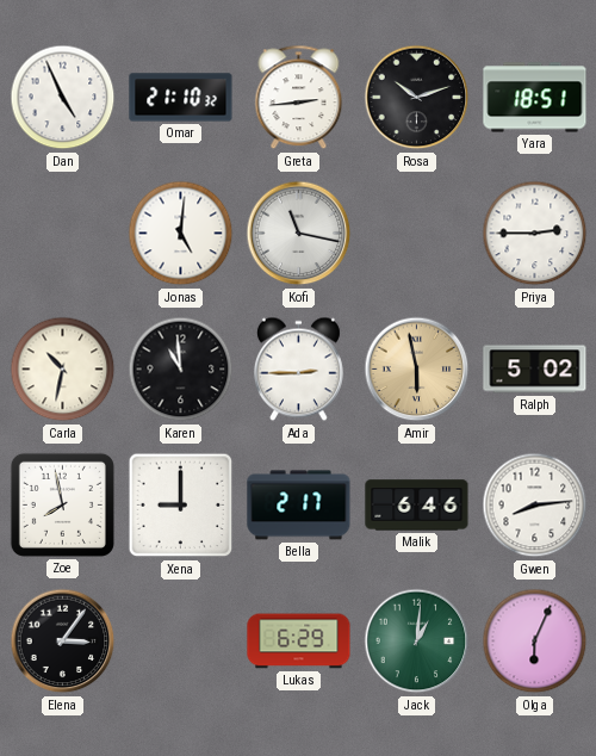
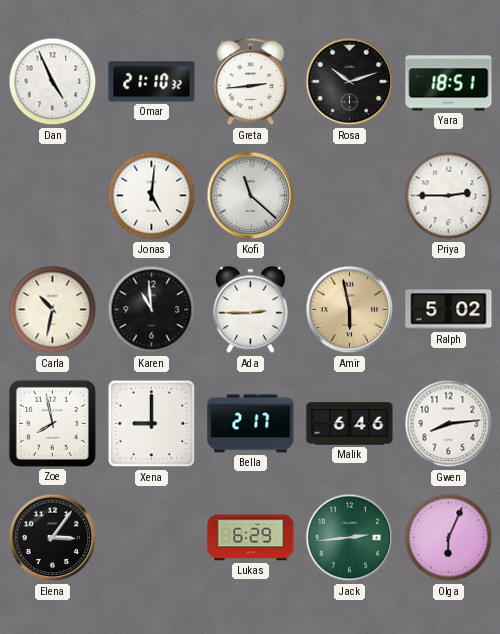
Kofi: 11:17 -> 11:22 (251, 196)
Jack: 1:01 -> 2:44 (350, 538)
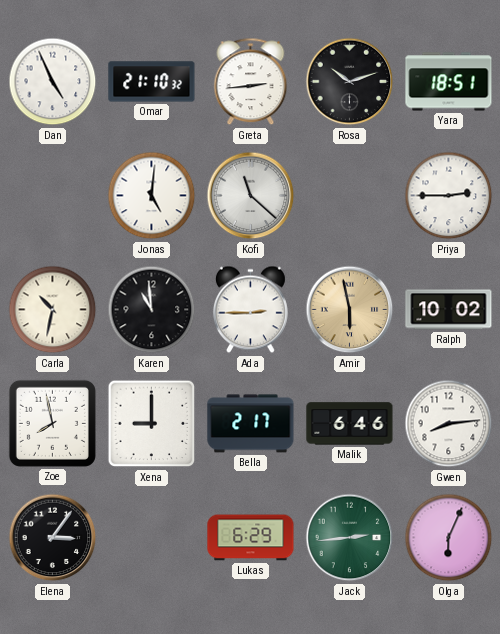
Ralph: 5:02 -> 10:02 (449, 310)
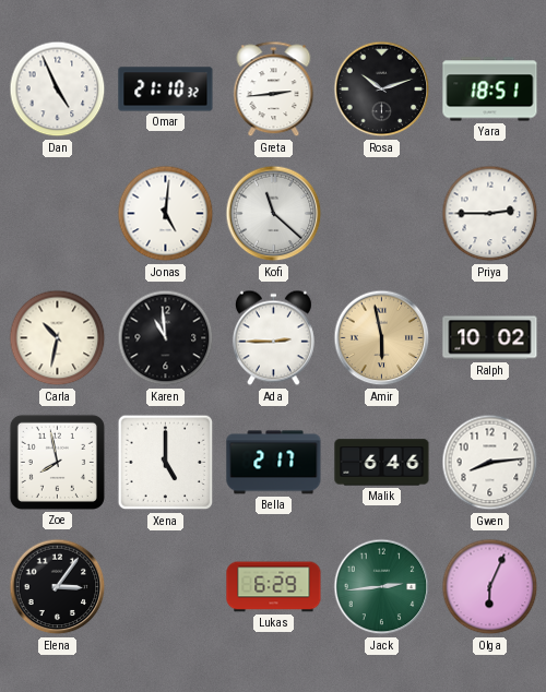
Xena: 9:00 -> 5:00 (166, 463)
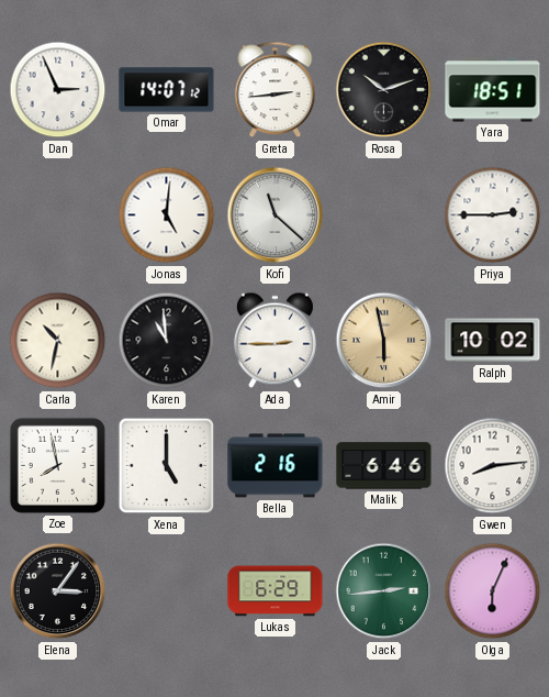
Dan: 4:56 -> 2:56 (58, 90)
Omar: 21:10 -> 14:07 (167, 90)
Bella: 2:17 -> 2:16 (276, 466)
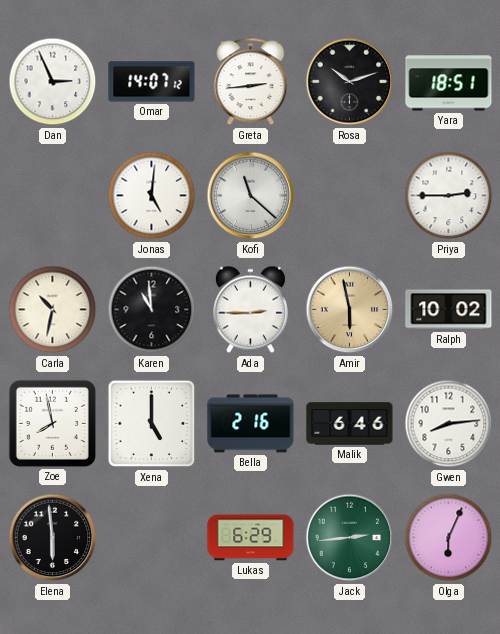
Elena: 3:06 -> 5:59 (53, 538)
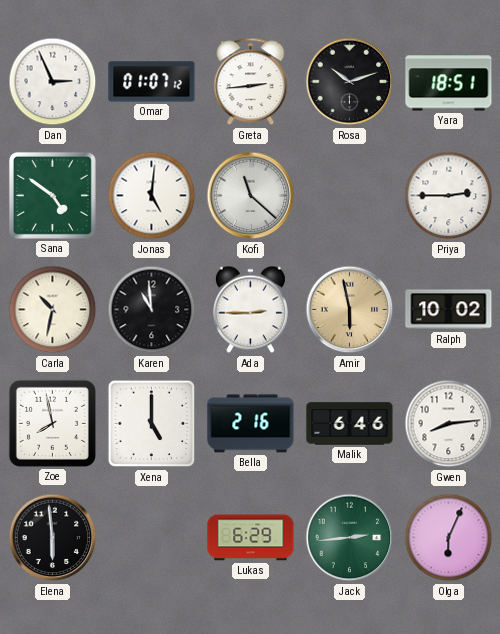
Omar: 14:07 -> 01:07 (152, 82)
Sana: none -> 4:51 (52, 195)
